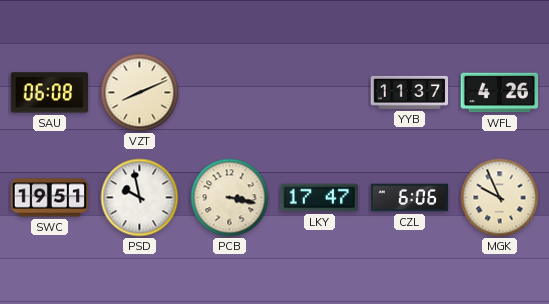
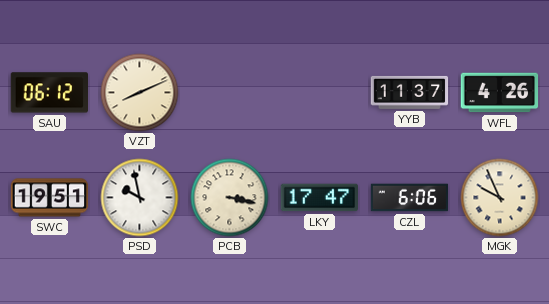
SAU: 06:08 -> 06:12 (49, 93)
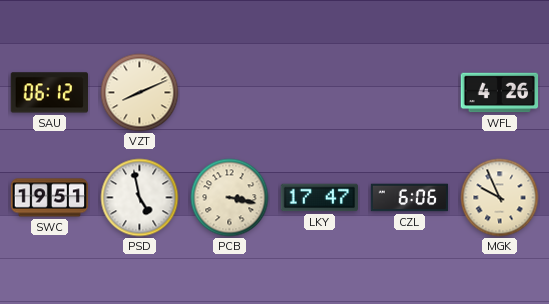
YYB: 11:37 -> none (410, 92)
PSD: 9:58 -> 4:58 (140, 198)
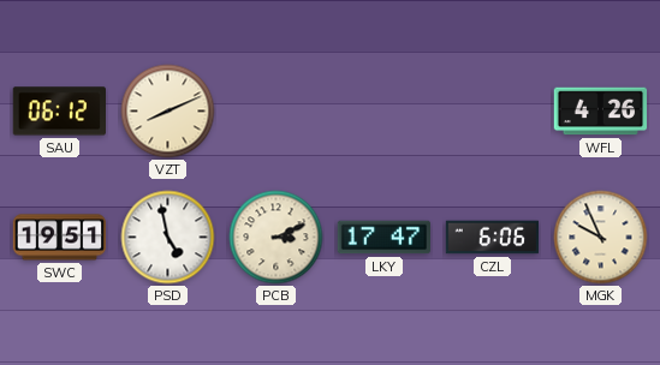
PCB: 3:17 -> 3:11 (277, 238)
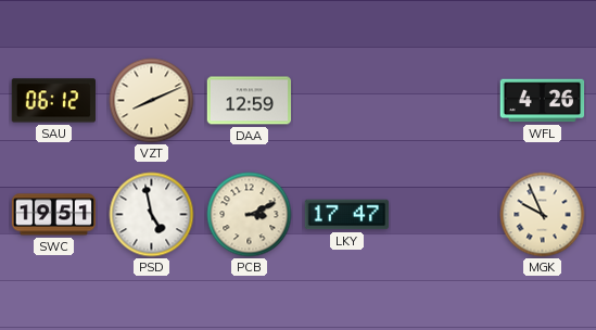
DAA: none -> 12:59 (250, 101)
CZL: 6:06 -> none (493, 238)
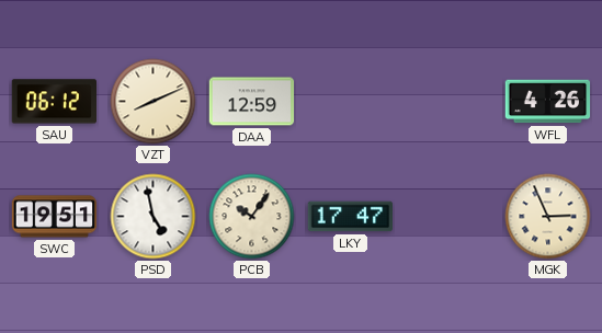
PCB: 3:11 -> 10:06 (252, 217)
MGK: 9:56 -> 2:56 (548, 217)
